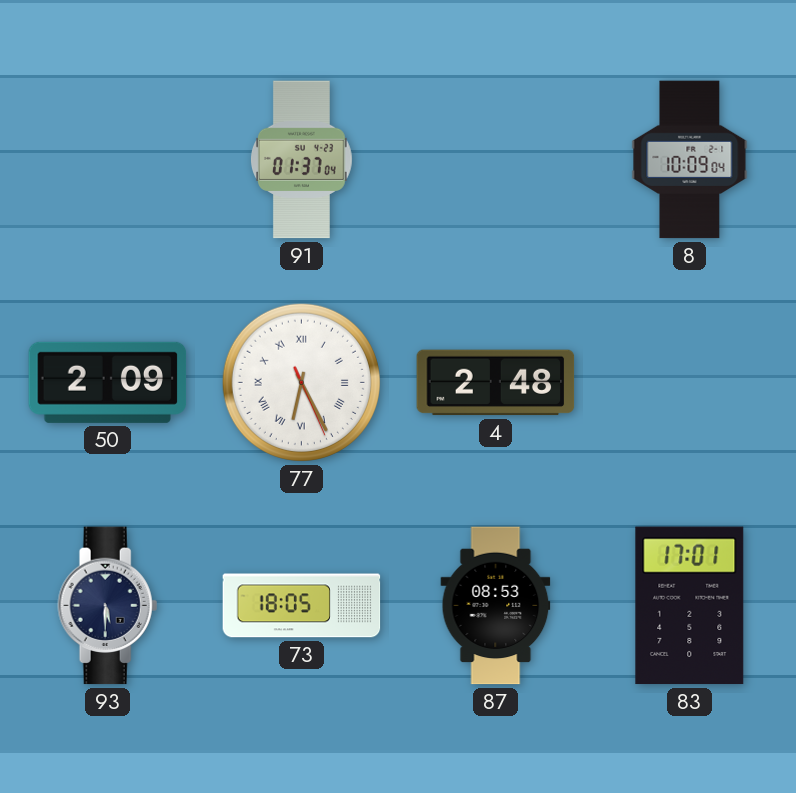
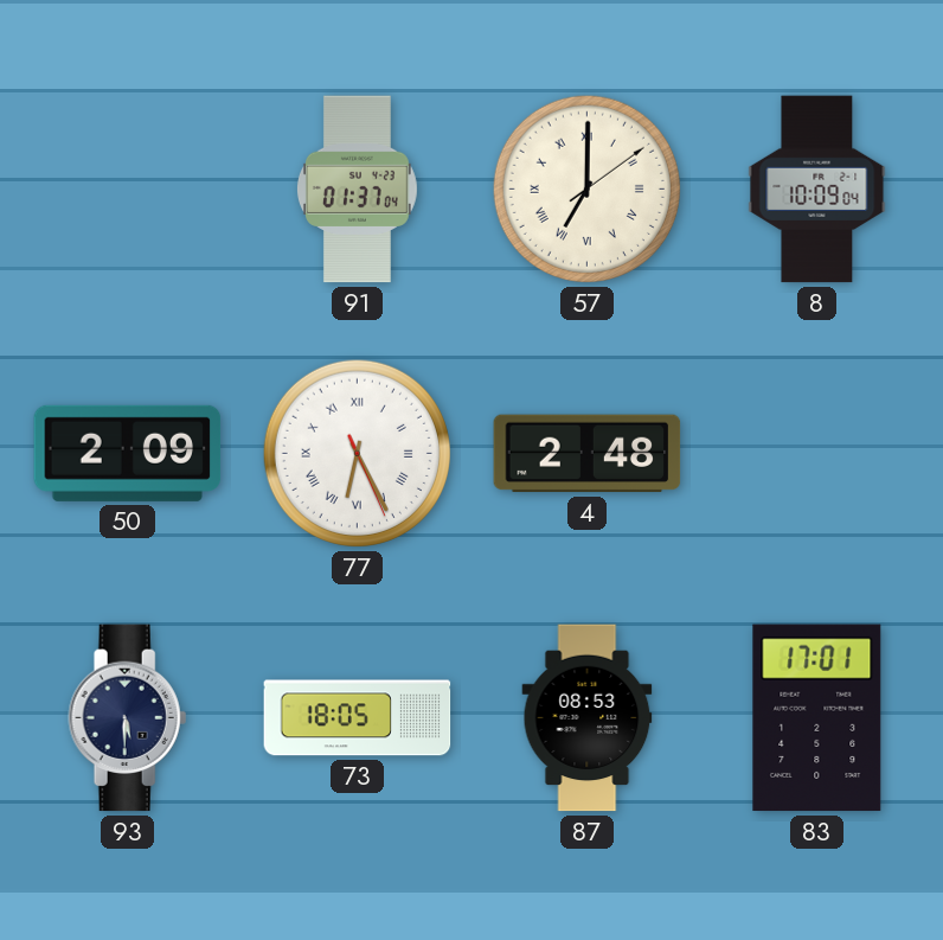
57: none -> 7:00 (586, 188)
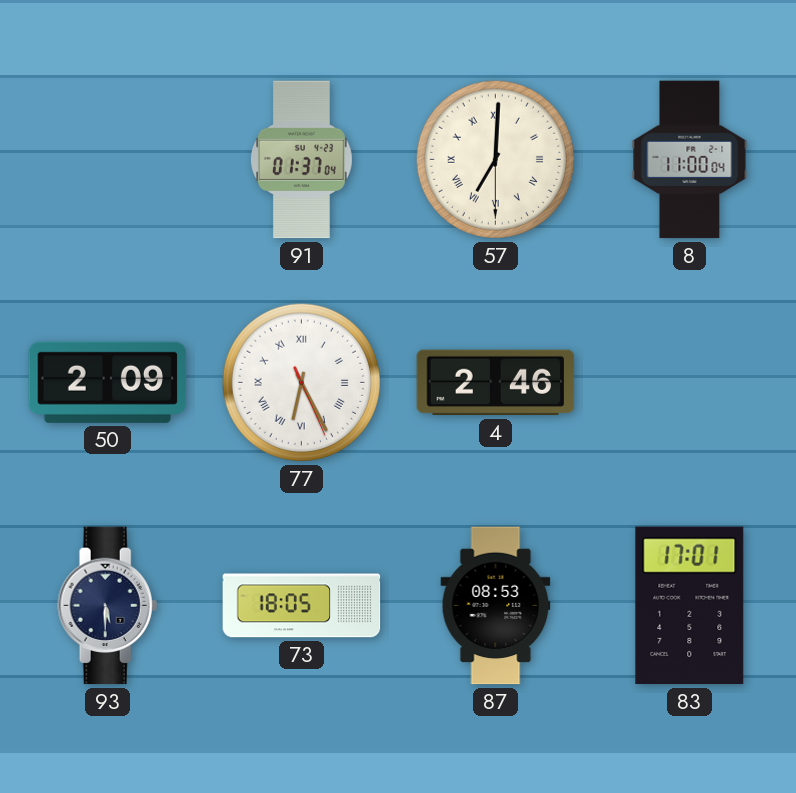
57: 7:00:09 -> 7:00:30 (495, 159)
8: 10:09 -> 11:00 (690, 160)
4: 2:48 -> 2:46 (496, 383)
